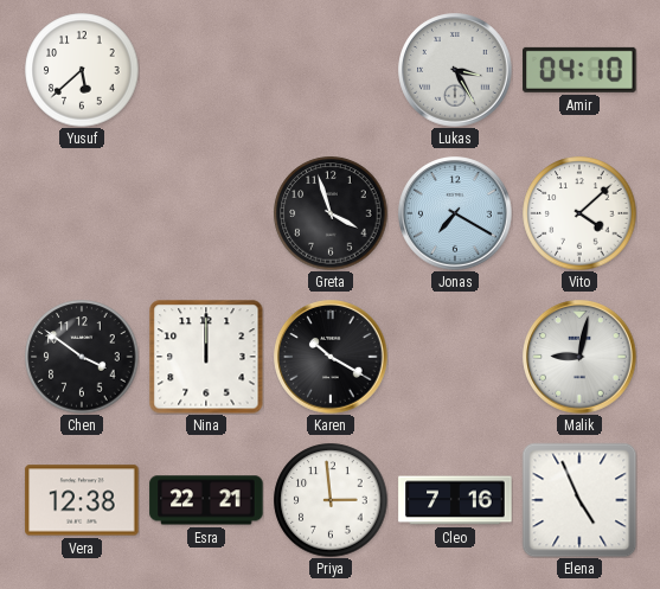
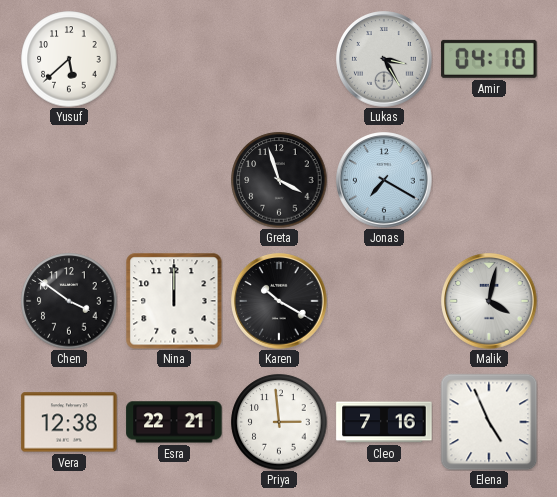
Vito: 4:08 -> none (579, 213)
Malik: 9:02 -> 4:02 (489, 301)
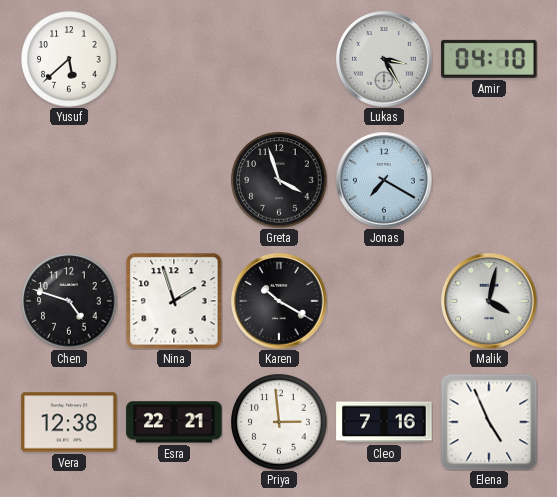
Chen: 3:51 -> 4:48 (69, 301)
Nina: 12:00 -> 1:57 (174, 301)
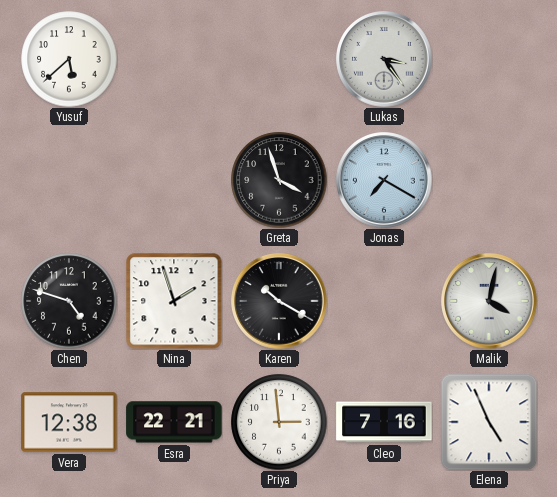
Lukas: 3:25 -> 3:24 (384, 59)
Amir: 04:10 -> none (489, 59)
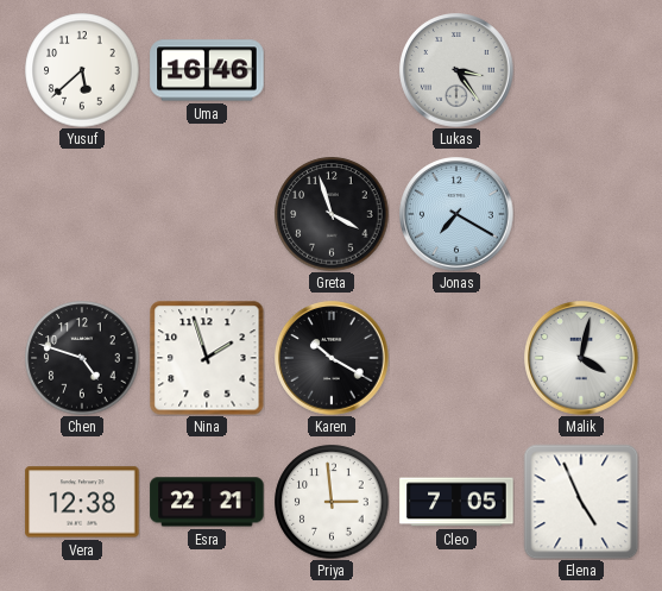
Uma: none -> 16:46 (207, 70)
Cleo: 7:16 -> 7:05 (456, 502)
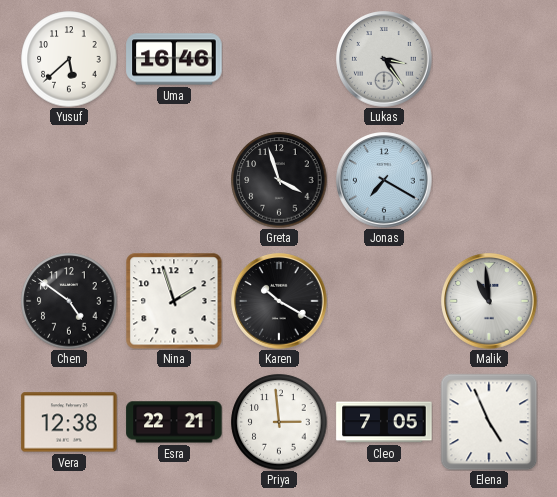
Chen: 4:48 -> 4:51 (69, 301)
Malik: 4:02 -> 10:59 (489, 301)
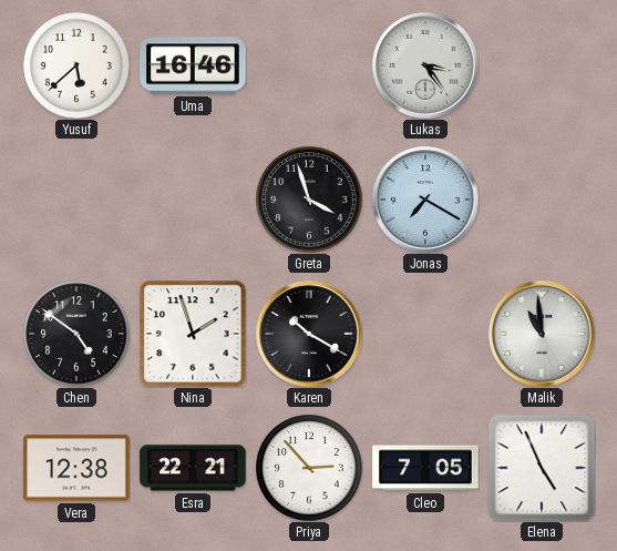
Priya: 2:59 -> 2:53 (309, 468)
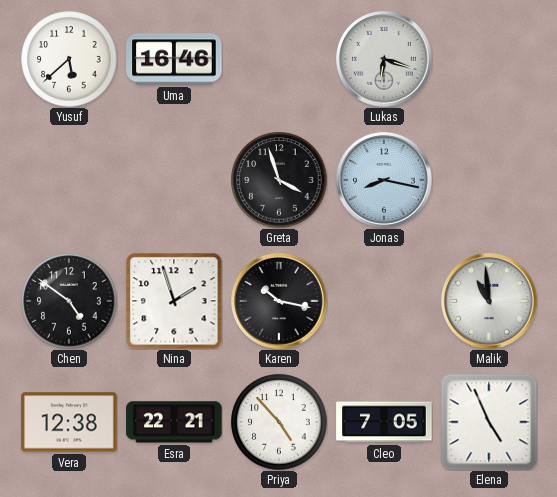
Lukas: 3:24 -> 6:18 (384, 59)
Jonas: 7:20 -> 8:17 (384, 180)
Karen: 10:20 -> 10:17 (279, 301)
Priya: 2:53 -> 4:53 (279, 422)
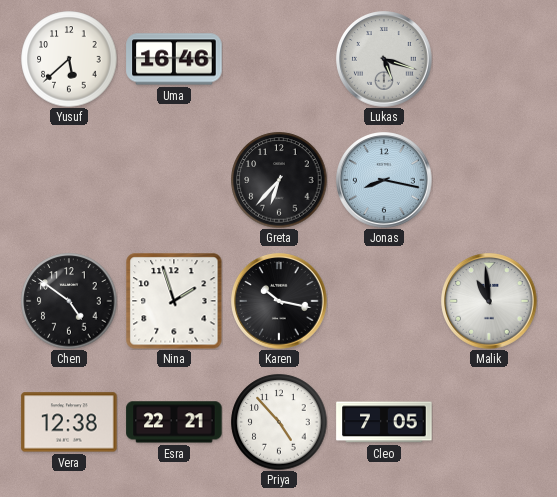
Lukas: 6:18 -> 5:18 (384, 59)
Greta: 3:57 -> 6:37 (279, 180)
Elena: 4:56 -> none (489, 422)
